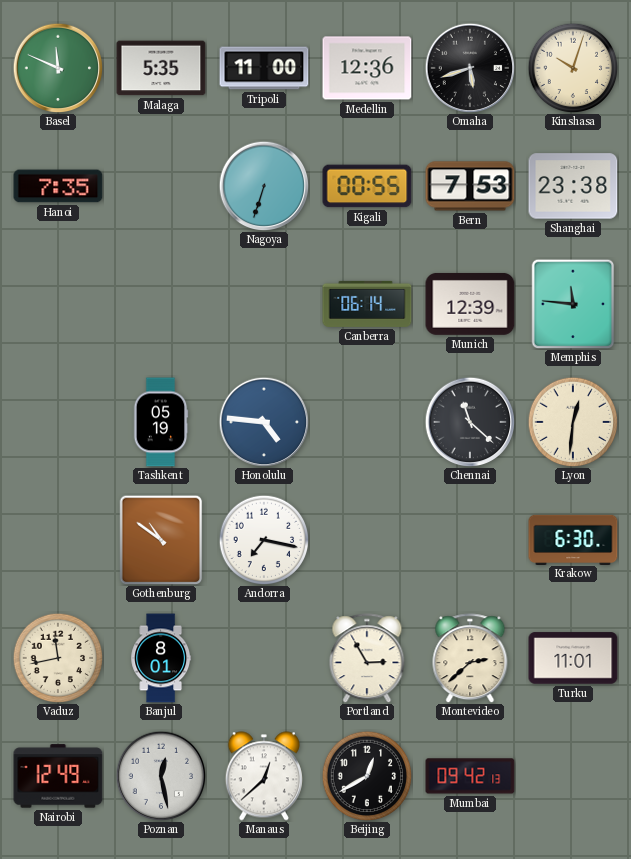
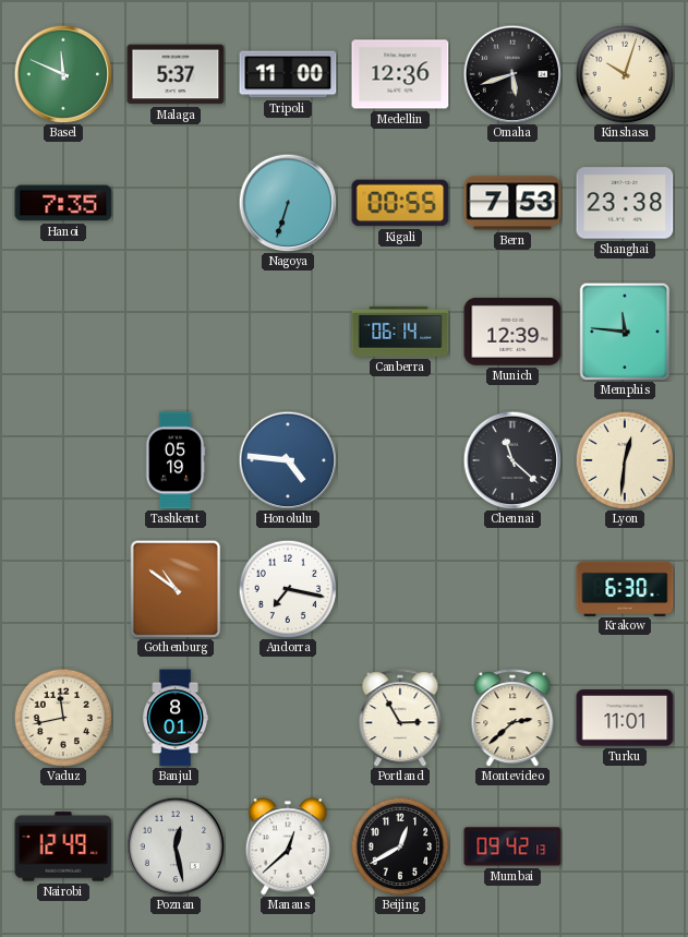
Malaga: 5:35 -> 5:37 (176, 74)
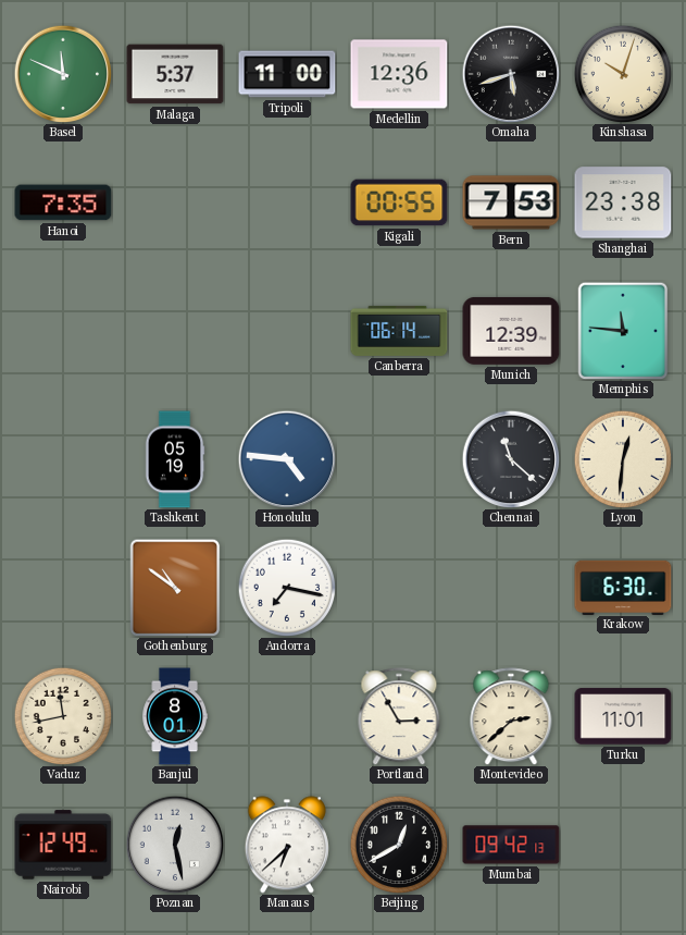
Nagoya: 6:33 -> none (288, 203)
Manaus: 12:38 -> 6:38 (287, 845)
